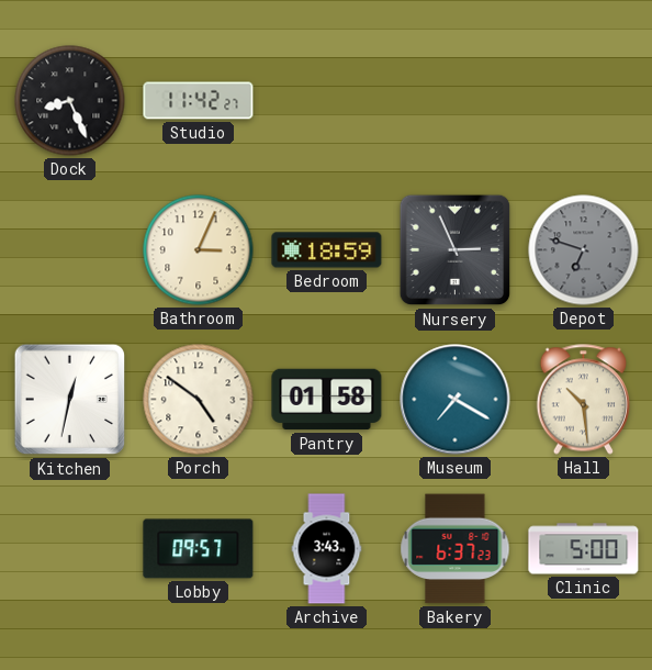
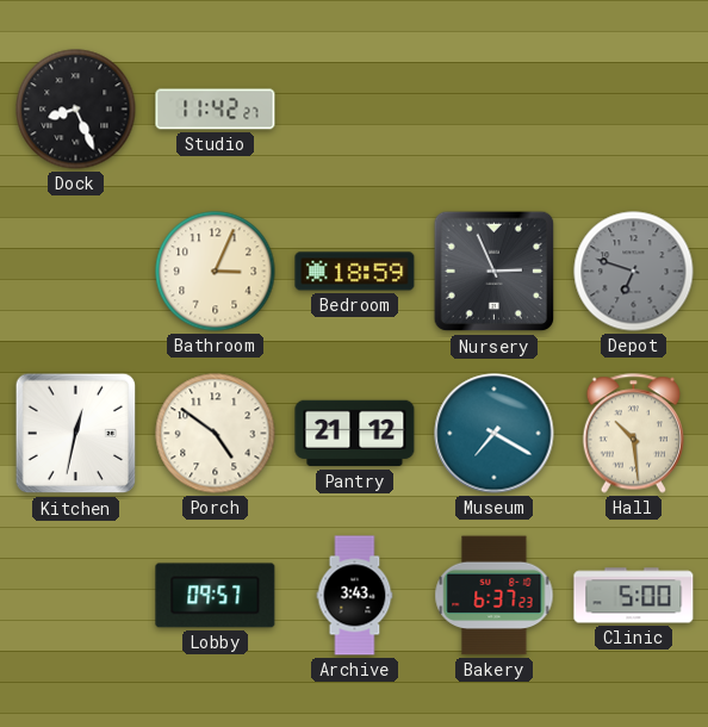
Pantry: 01:58 -> 21:12 (355, 434)
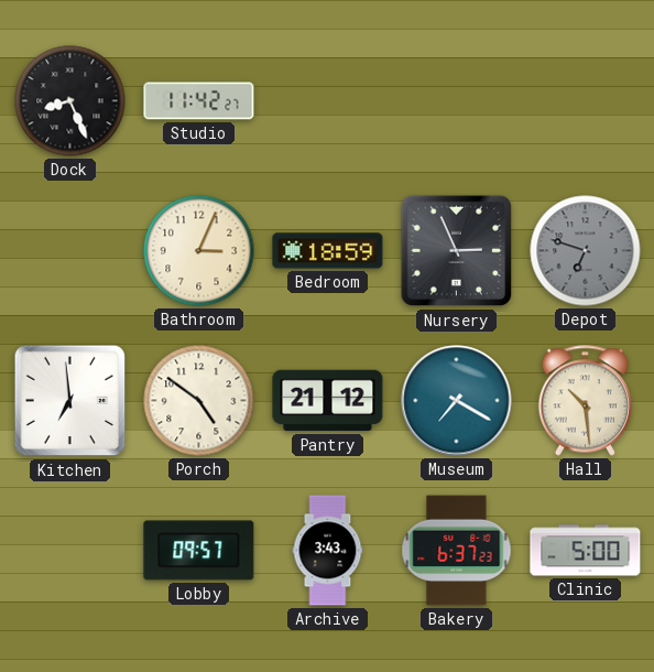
Kitchen: 12:32 -> 6:59 (70, 401)
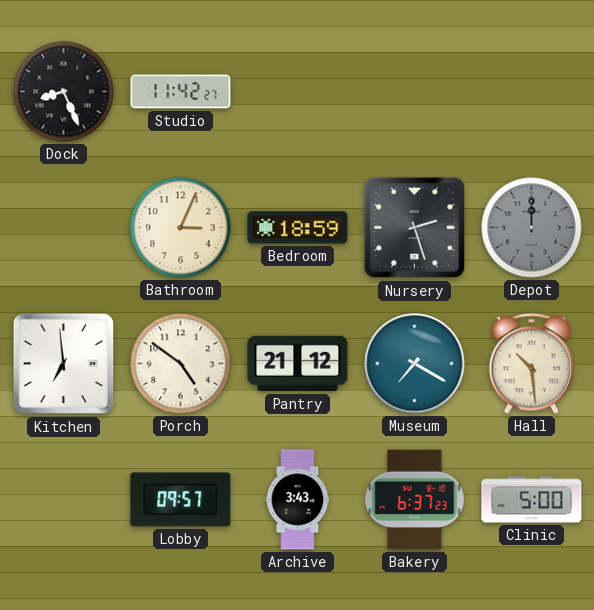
Nursery: 2:56 -> 2:27 (415, 228)
Depot: 6:48 -> 12:00 (532, 228)
